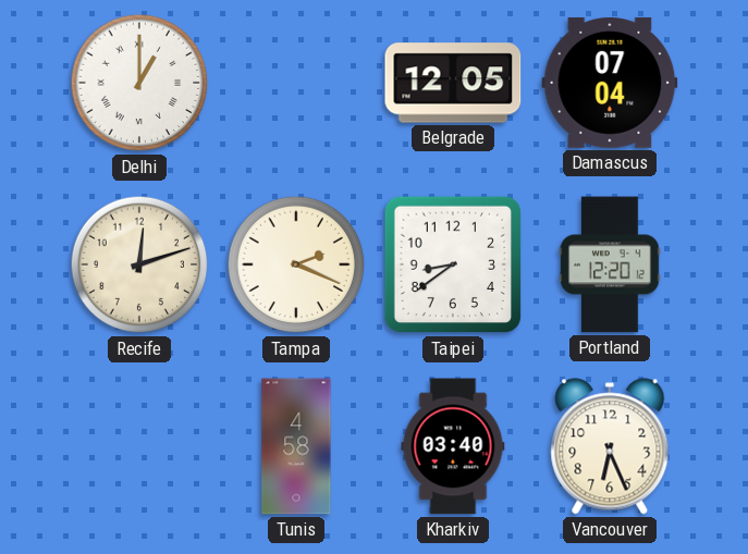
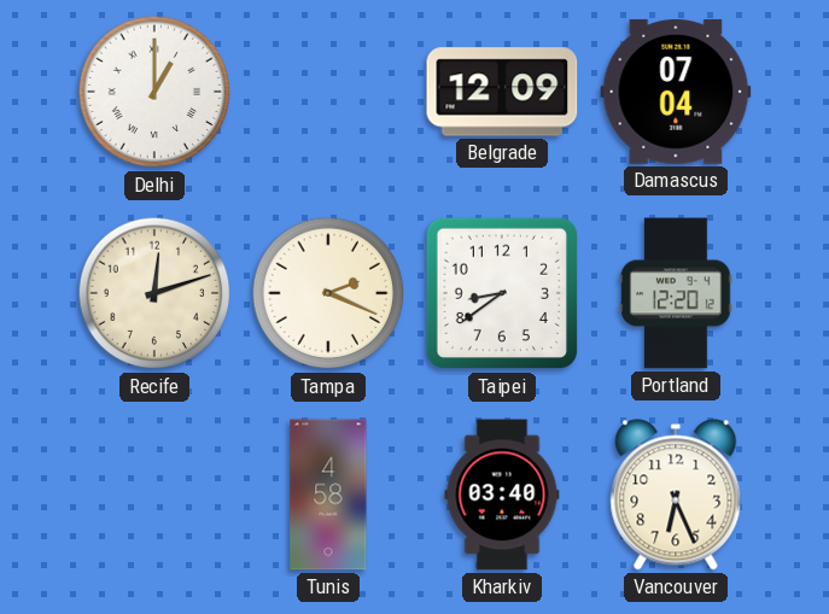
Belgrade: 12:05 -> 12:09 (502, 92)
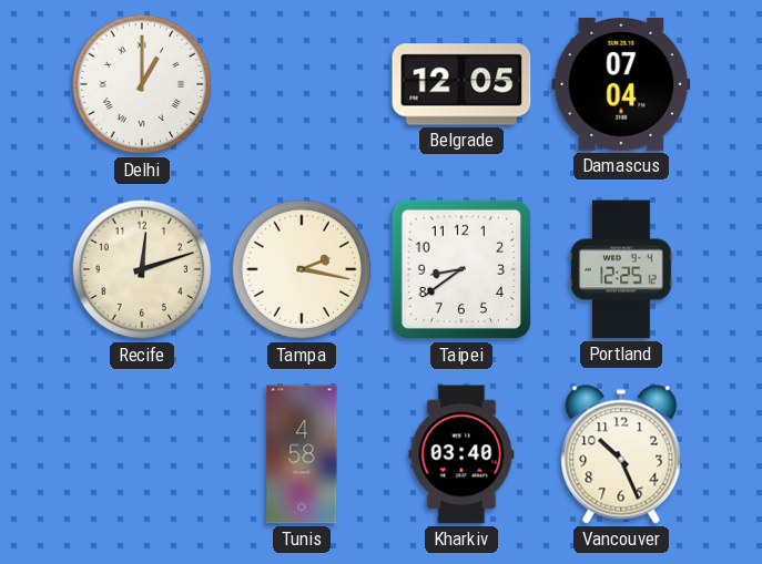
Belgrade: 12:09 -> 12:05 (461, 84)
Tampa: 2:19 -> 2:17 (302, 269)
Portland: 12:20 -> 12:25 (621, 269)
Vancouver: 6:26 -> 10:26 (621, 454)
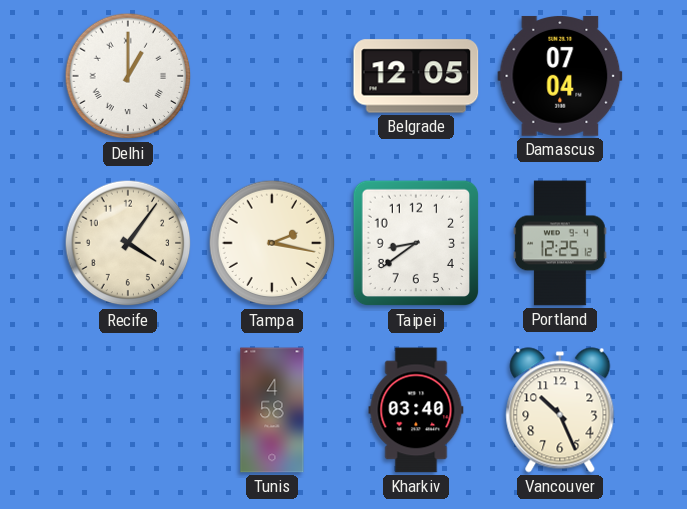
Recife: 12:12 -> 4:06 (128, 243)
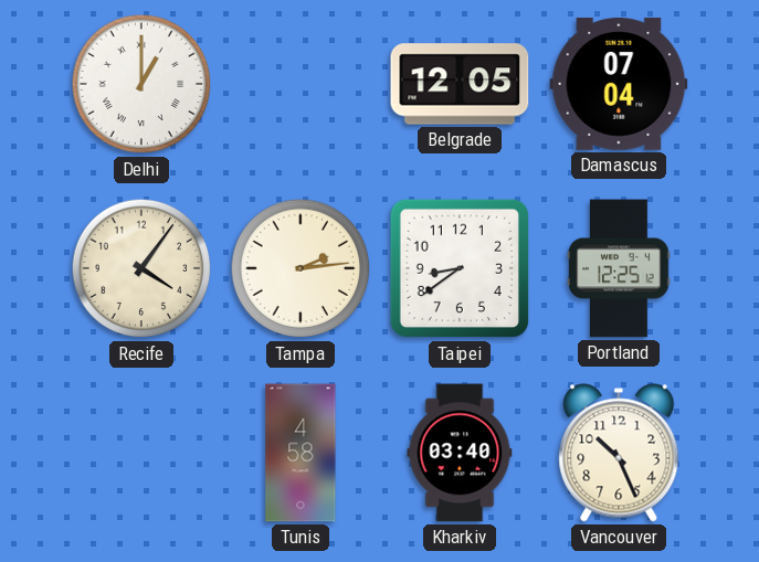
Tampa: 2:17 -> 2:14 (301, 268)
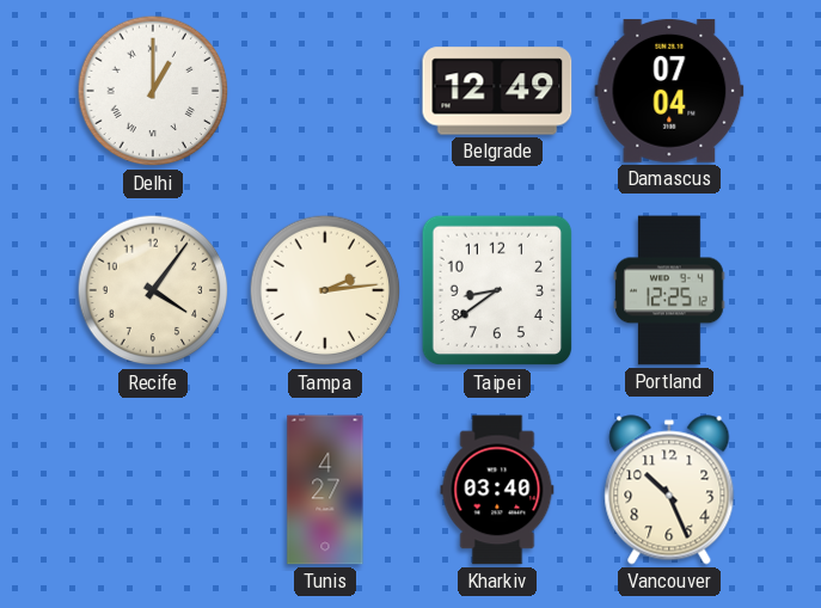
Belgrade: 12:05 -> 12:49 (497, 91)
Tunis: 4:58 -> 4:27 (325, 490)
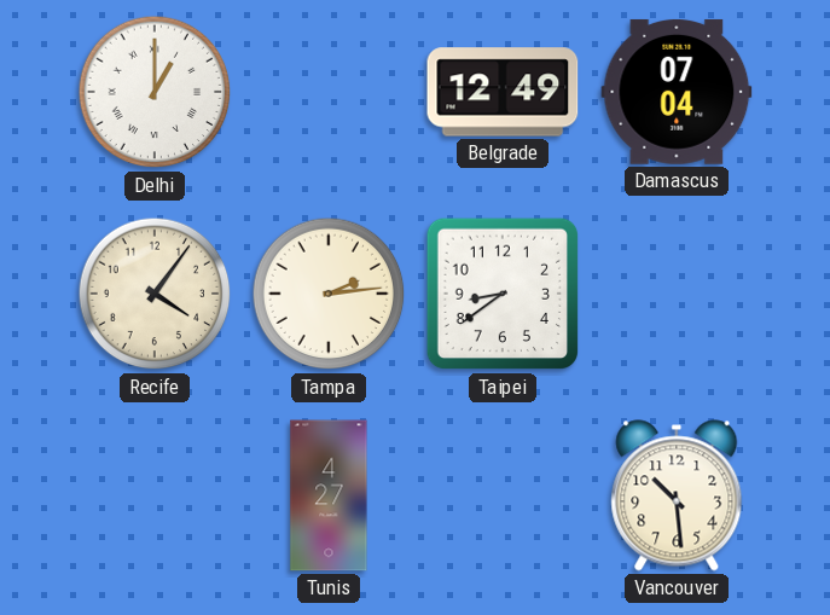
Portland: 12:25 -> none (669, 290)
Kharkiv: 03:40 -> none (497, 490)
Vancouver: 10:26 -> 10:29 (677, 495)
